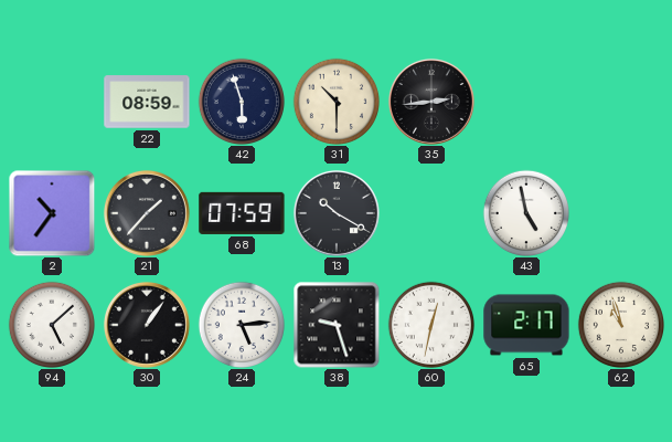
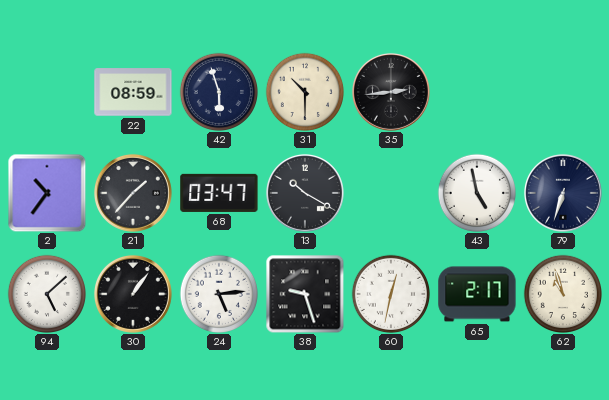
68: 07:59 -> 03:47 (219, 193)
79: none -> 6:33 (563, 193)
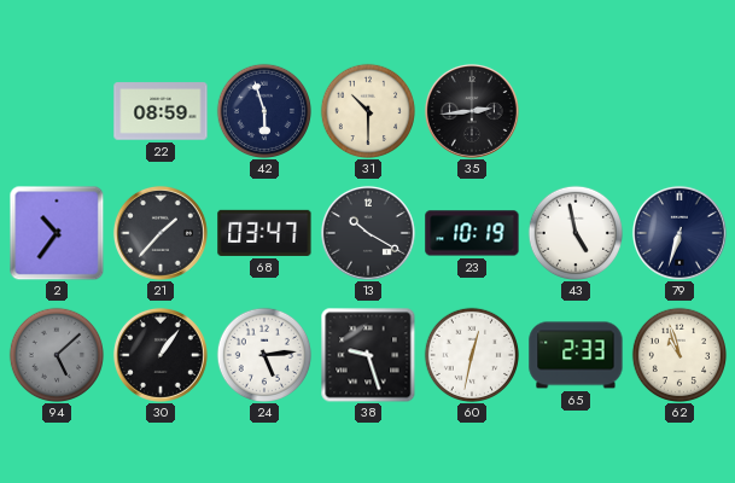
23: none -> 10:19 (472, 233)
94 dial: white -> grey (56, 354)
65: 2:17 -> 2:33 (576, 355)
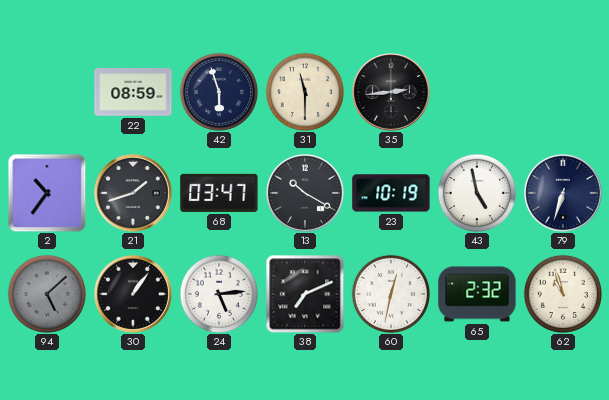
31: 10:30 -> 11:30 (304, 91)
21: 1:37 -> 1:42 (133, 193)
38: 9:27 -> 7:11 (305, 294)
65: 2:33 -> 2:32 (477, 294)
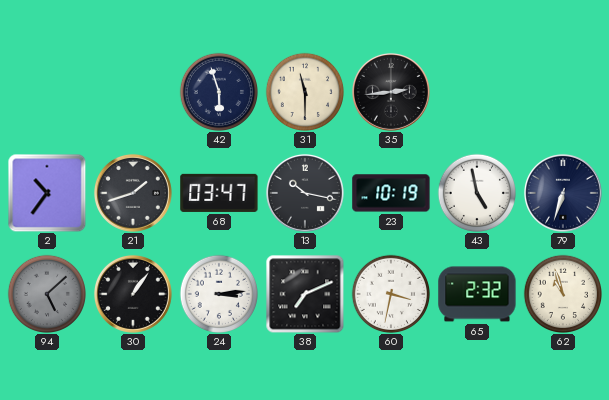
22: 08:59 -> none (133, 92)
13: 10:20 -> 10:17 (305, 193)
24: 5:14 -> 3:14 (218, 293)
60: 12:32 -> 3:32 (390, 293)
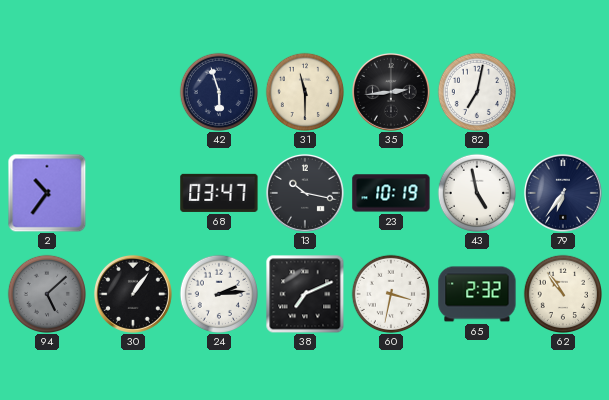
82: none -> 7:02 (476, 91)
21: 1:42 -> none (133, 193)
79: 6:33 -> 6:36 (563, 193)
24: 3:14 -> 2:14 (218, 293)
62: 10:57 -> 10:54 (562, 293)
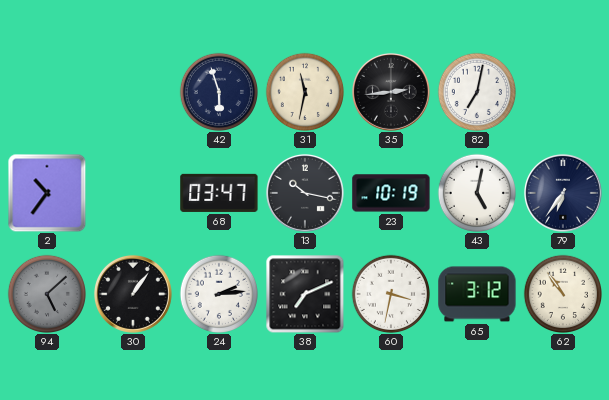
31: 11:30 -> 11:32 (304, 91)
43: 4:58 -> 5:02 (476, 192)
65: 2:32 -> 3:12 (477, 294)
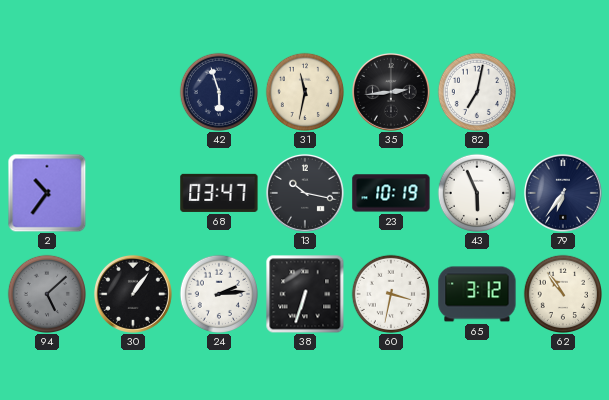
43: 5:02 -> 5:56 (476, 192)
38: 7:11 -> 6:33 (305, 294)
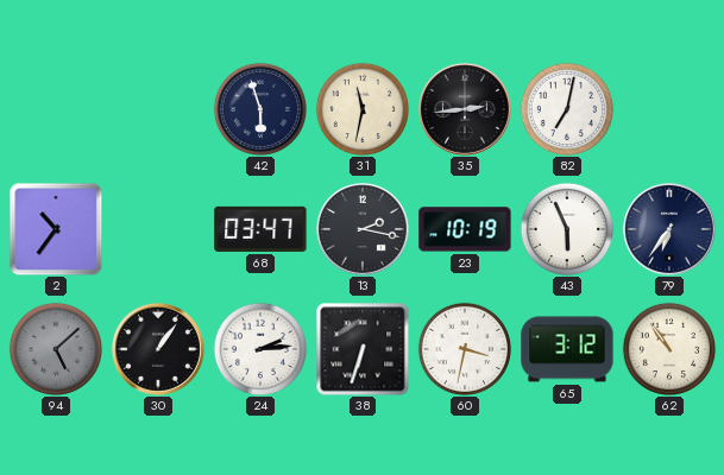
13: 10:17 -> 2:17 (363, 229)
